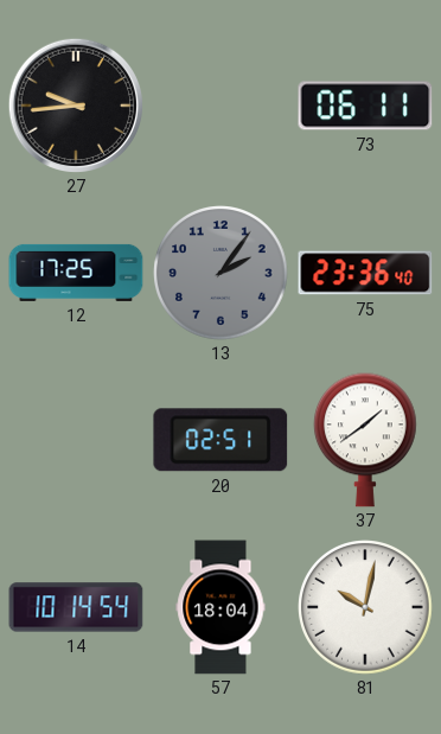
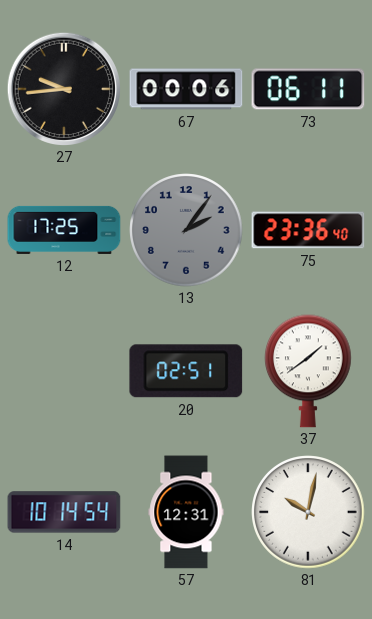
67: none -> 00:06 (186, 89)
57: 18:04 -> 12:31 (186, 512)
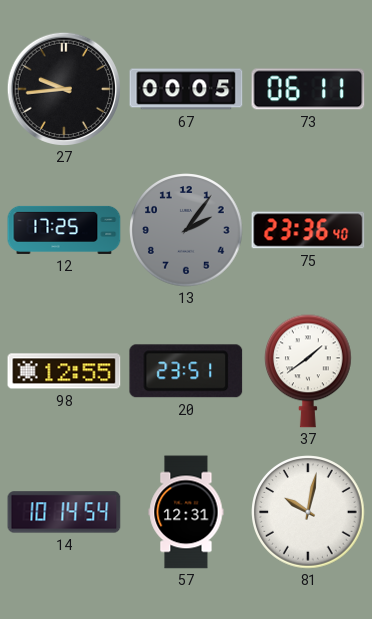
67: 00:06 -> 00:05 (186, 89)
98: none -> 12:55 (64, 371)
20: 02:51 -> 23:51 (186, 371)
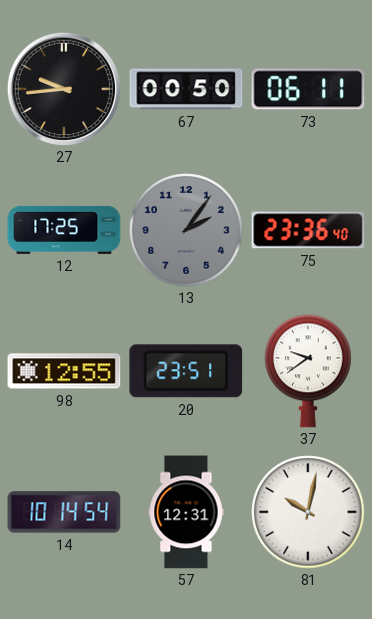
67: 00:05 -> 00:50 (186, 89)
37: 1:39 -> 9:39 (309, 371)
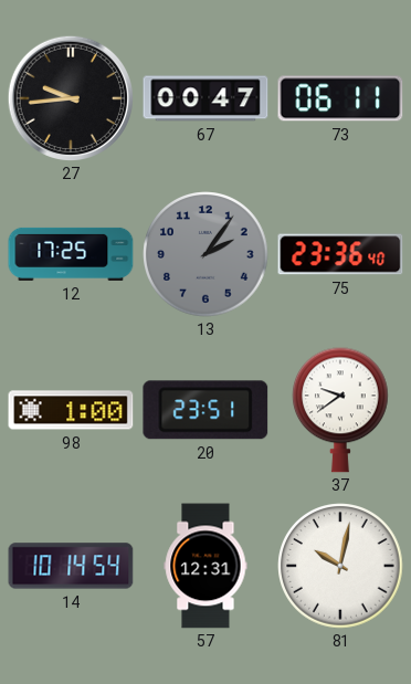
67: 00:50 -> 00:47 (205, 98)
98: 12:55 -> 1:00 (71, 410)
